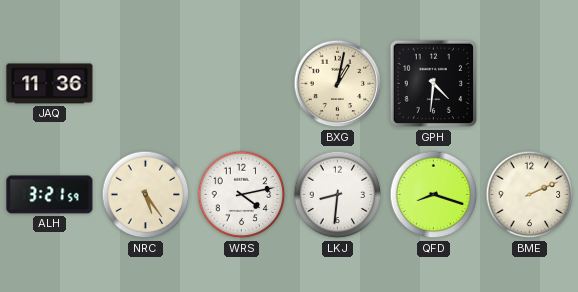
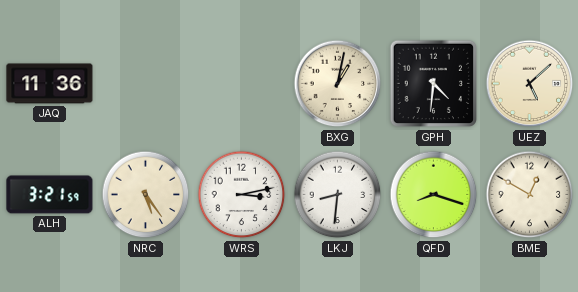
UEZ: none -> 5:08 (530, 84)
WRS: 4:13 -> 3:13 (242, 195)
BME: 2:11 -> 12:50 (530, 195)
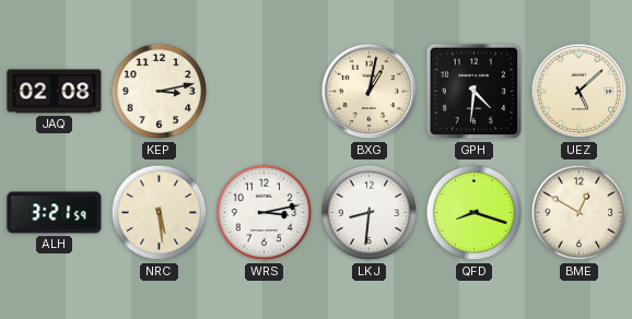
JAQ: 11:36 -> 02:08 (55, 92)
KEP: none -> 3:13 (160, 92)
NRC: 5:24 -> 5:29 (160, 213)
